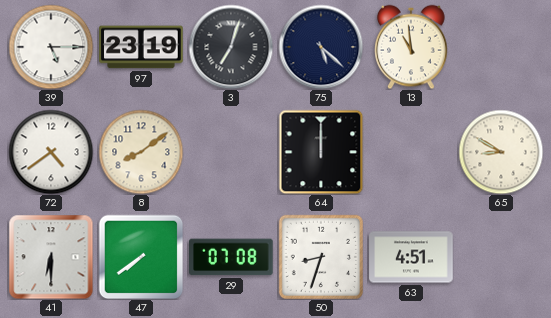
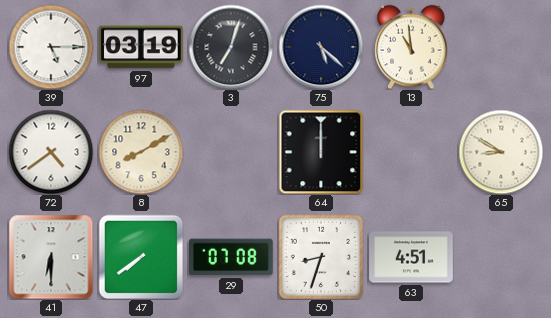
97: 23:19 -> 03:19 (141, 47)
8: 8:09 -> 8:10 (141, 152)
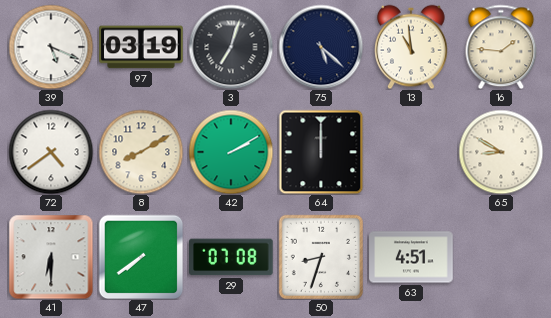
39: 5:15 -> 5:19 (51, 47)
16: none -> 1:46 (501, 47)
42: none -> 2:10 (231, 152)
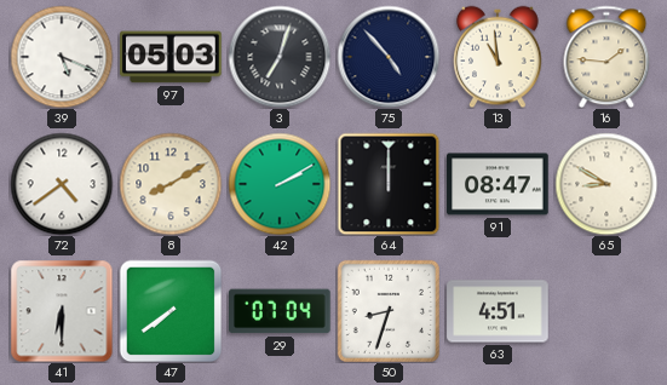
97: 03:19 -> 05:03 (171, 57)
75: 5:22 -> 4:53 (389, 57)
91: none -> 08:47 (498, 184)
29: 07:08 -> 07:04 (281, 311)
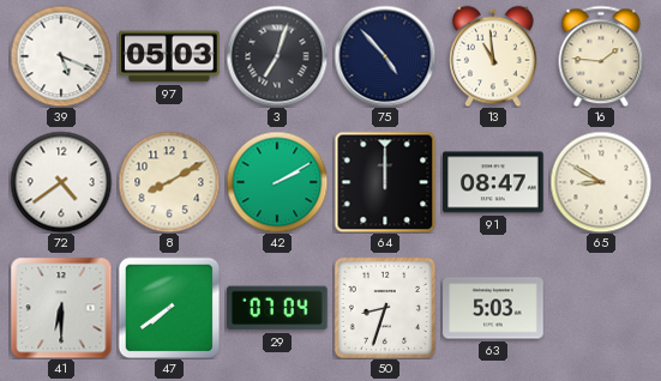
63: 4:51 -> 5:03 (493, 308)
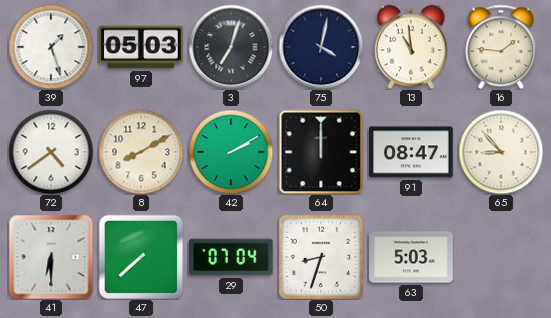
39: 5:19 -> 1:27 (51, 47)
75: 4:53 -> 4:02 (321, 47)
65: 8:50 -> 8:53 (501, 152)
47: 7:39 -> 7:38 (141, 257)
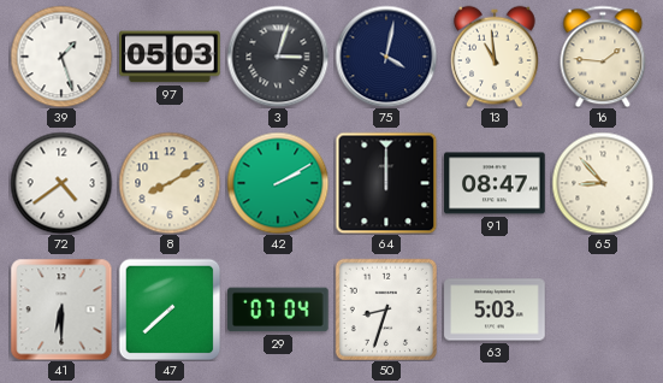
3: 7:03 -> 3:03 (278, 57)
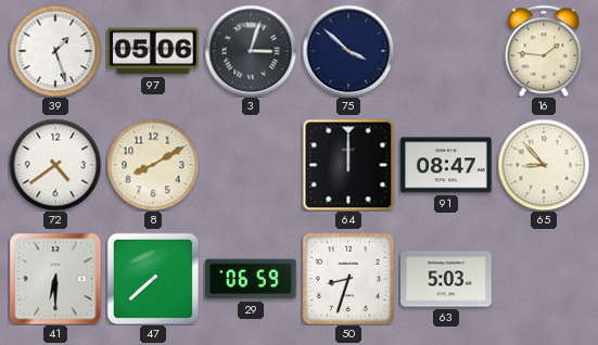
97: 05:03 -> 05:06 (153, 51)
75: 4:02 -> 3:52 (348, 51)
13: 10:59 -> none (495, 57)
42: 2:10 -> none (278, 183)
29: 07:04 -> 06:59 (252, 279)
